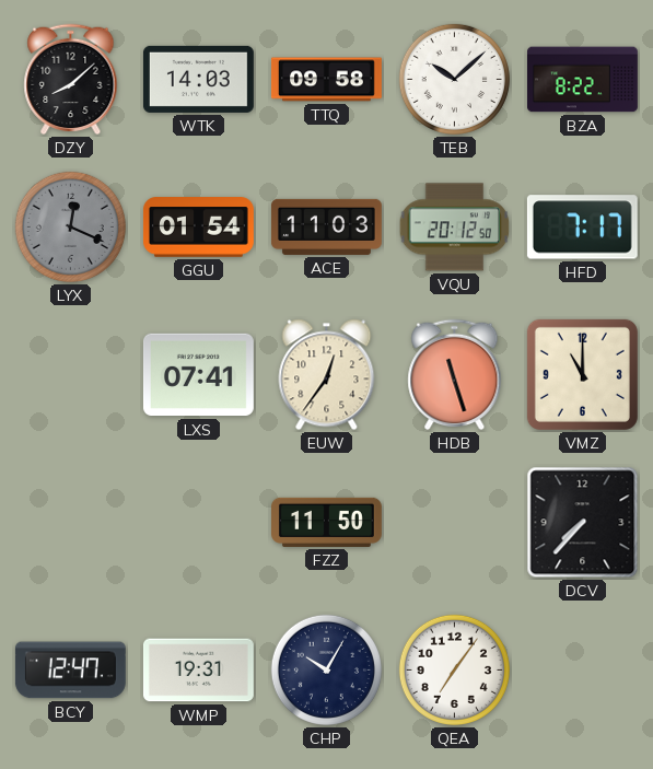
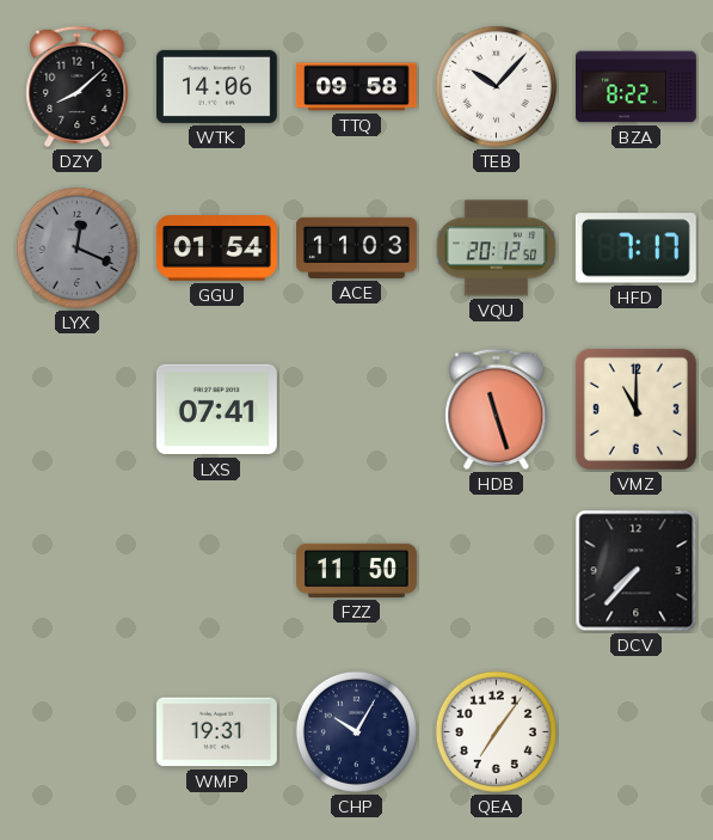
WTK: 14:03 -> 14:06 (216, 86)
TEB: 10:08 -> 10:07 (496, 86)
EUW: 12:36 -> none (327, 375)
BCY: 12:47 -> none (70, 671)
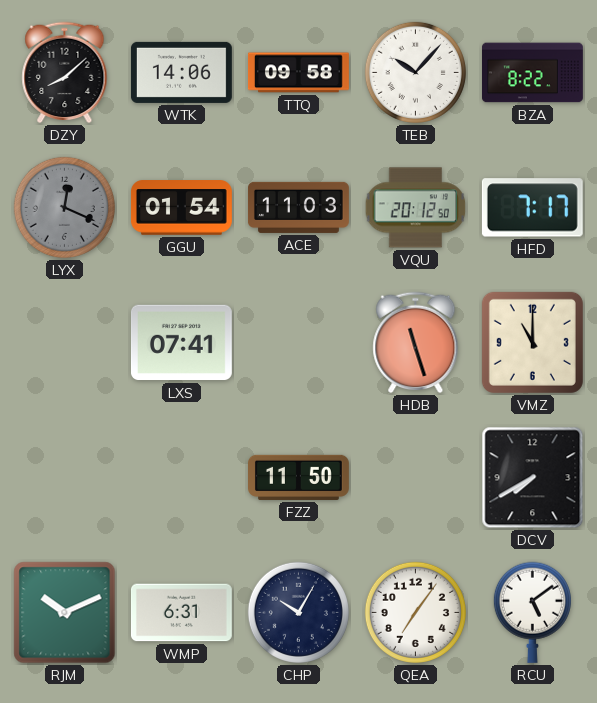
DCV: 7:37 -> 7:40 (533, 478)
RJM: none -> 10:11 (65, 613)
WMP: 19:31 -> 6:31 (181, 613)
RCU: none -> 5:09 (532, 612)
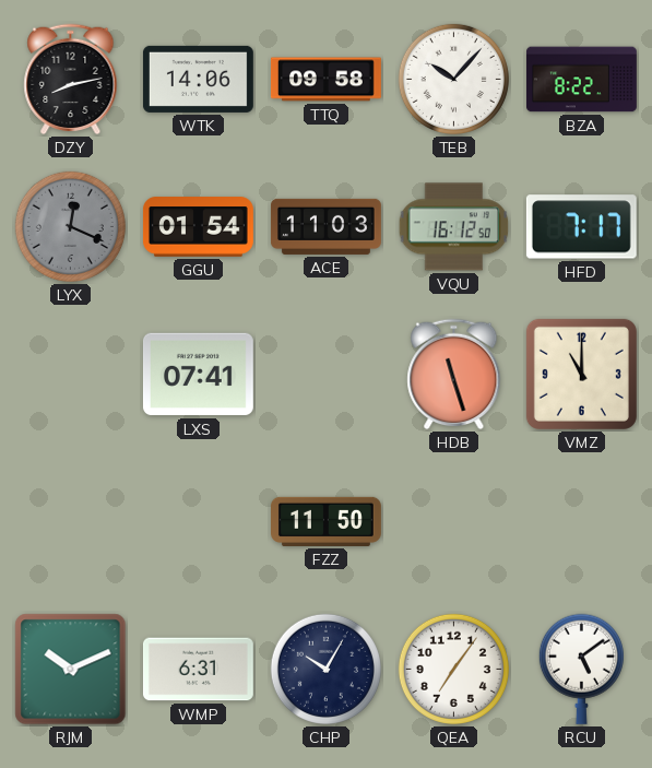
DZY: 8:08 -> 8:13 (71, 80)
VQU: 20:12 -> 16:12 (454, 227)
DCV: 7:40 -> none (533, 478)
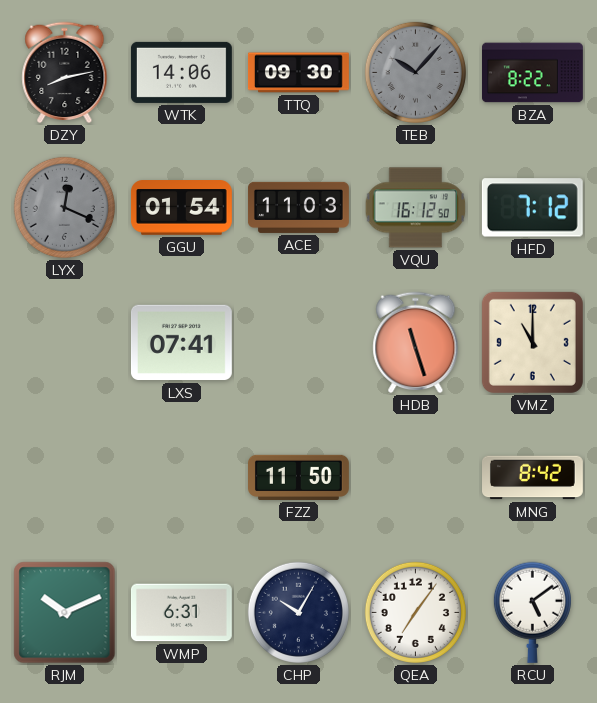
TTQ: 09:58 -> 09:30 (299, 73)
TEB dial: white -> grey (415, 72)
HFD: 7:17 -> 7:12 (532, 208)
MNG: none -> 8:42 (533, 478)
